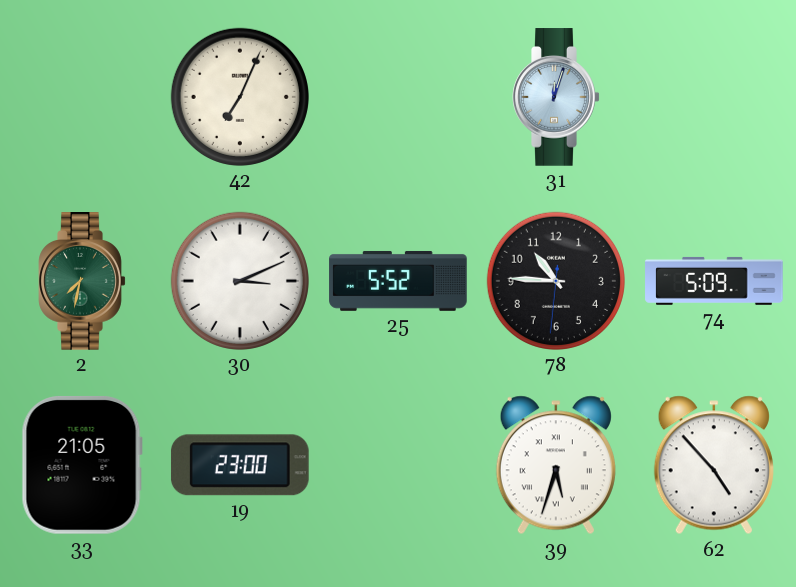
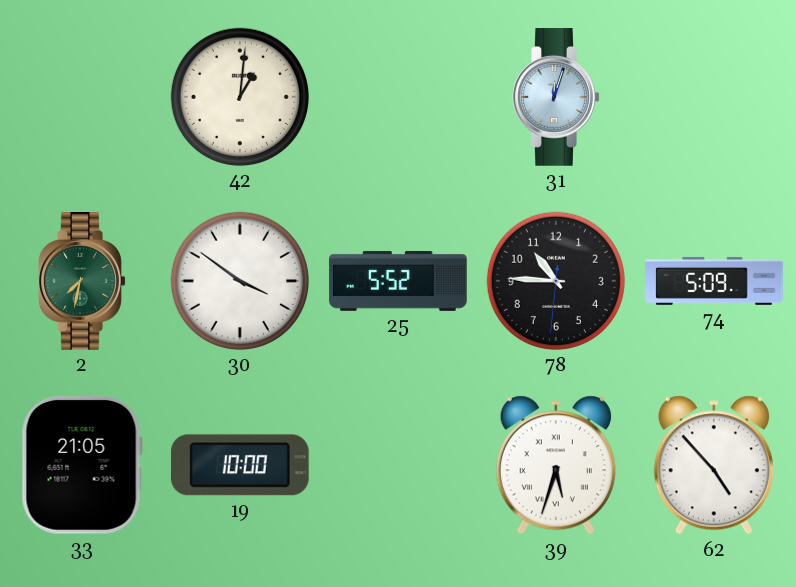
42: 7:04 -> 1:01 (240, 97)
30: 3:11 -> 3:51 (240, 281)
19: 23:00 -> 10:00 (240, 465)
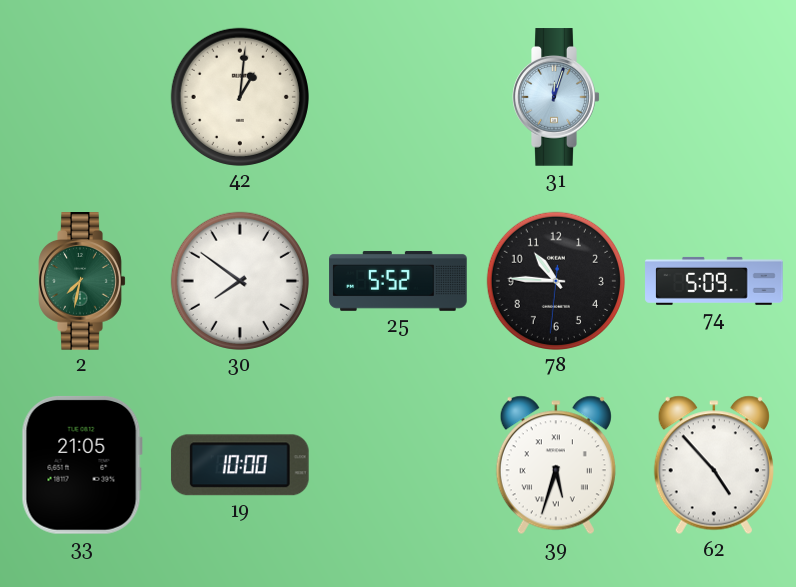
30: 3:51 -> 7:51 (240, 281)
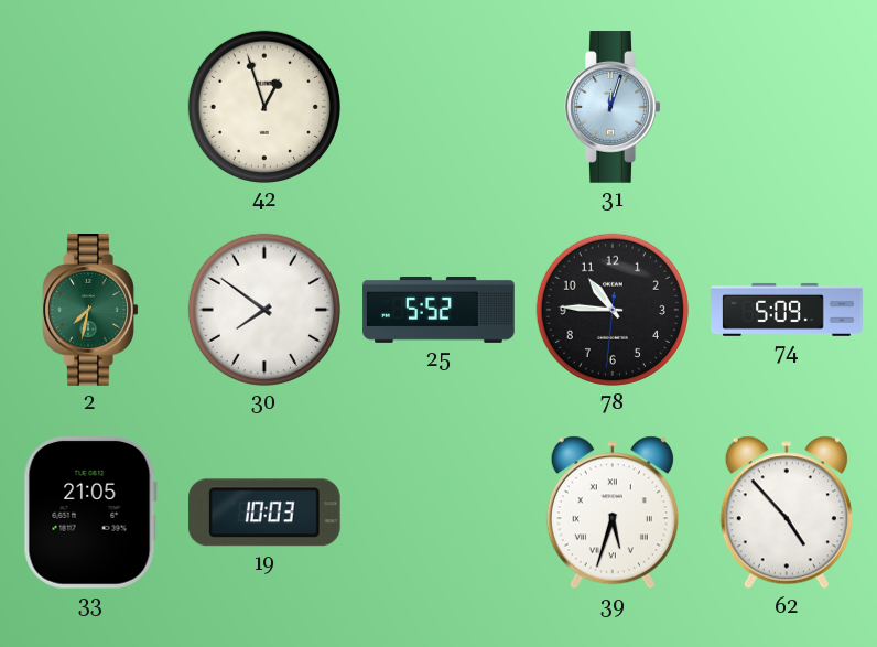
42: 1:01 -> 12:57 (264, 107)
19: 10:00 -> 10:03 (264, 513)
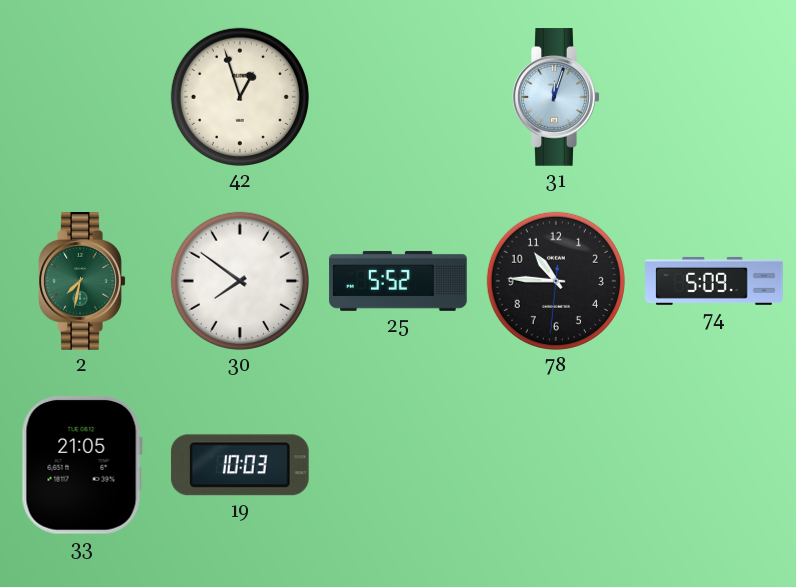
39: 5:33 -> none (613, 513)
62: 4:53 -> none (787, 513)
